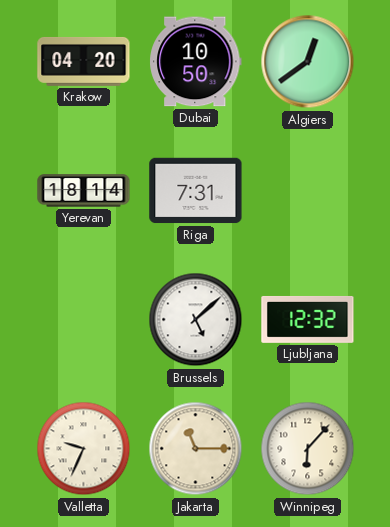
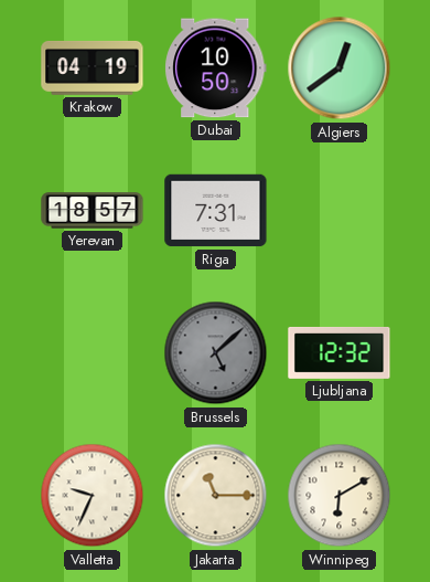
Krakow: 04:20 -> 04:19 (93, 67)
Yerevan: 18:14 -> 18:57 (93, 211)
Brussels dial: white -> grey (216, 353)
Winnipeg: 6:07 -> 6:10 (340, 496)
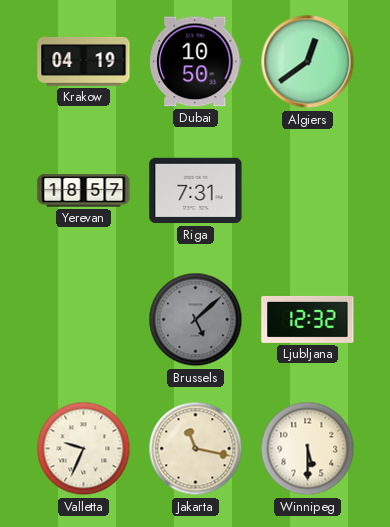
Jakarta: 11:15 -> 11:17 (196, 449)
Winnipeg: 6:10 -> 5:30 (308, 449)
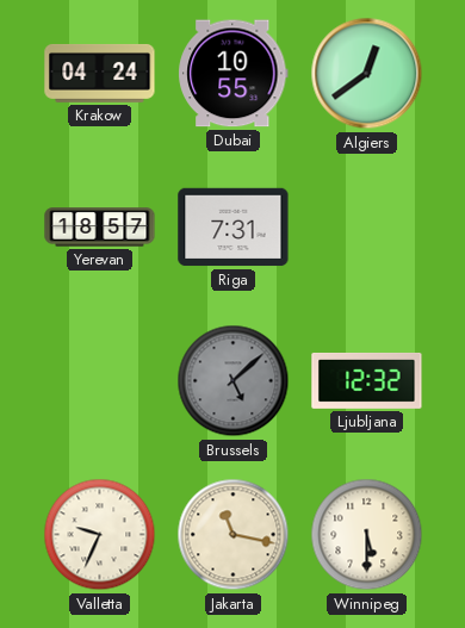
Krakow: 04:19 -> 04:24 (100, 73)
Dubai: 10:50 -> 10:55 (234, 74)
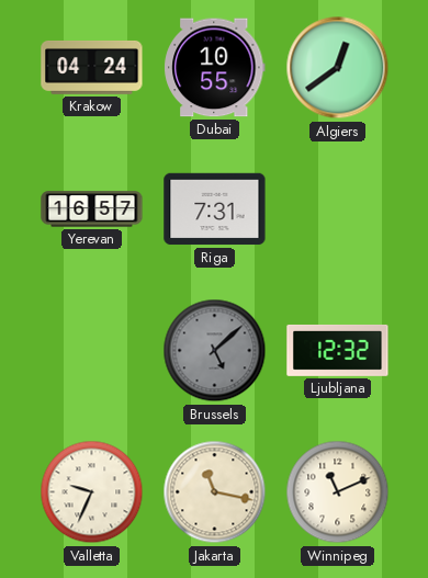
Yerevan: 18:57 -> 16:57 (92, 209)
Winnipeg: 5:30 -> 11:11 (338, 492)
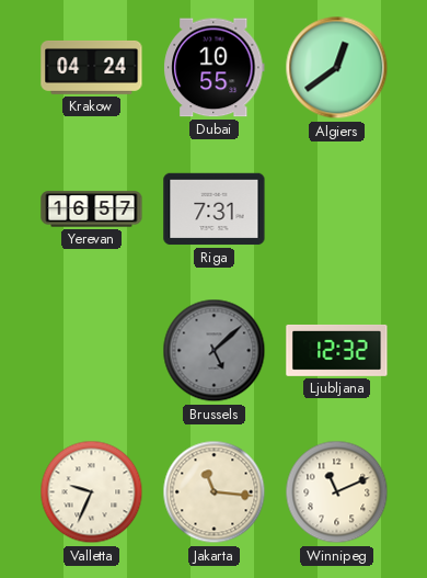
Jakarta: 11:17 -> 11:16 (215, 492)
